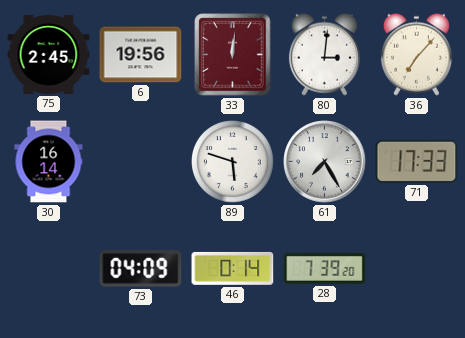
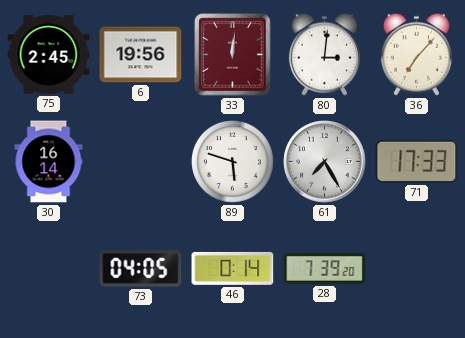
73: 04:09 -> 04:05 (141, 269)
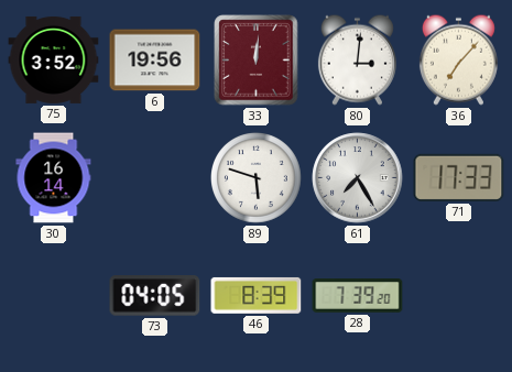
75: 2:45 -> 3:52 (54, 59)
46: 0:14 -> 8:39 (257, 295)
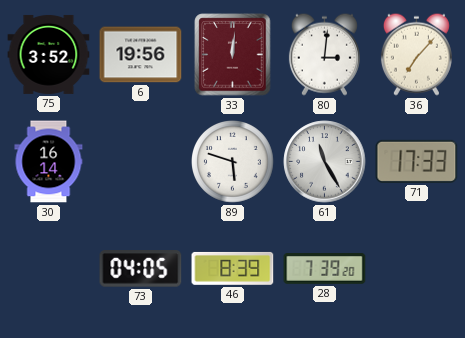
61: 7:25 -> 11:25 (325, 162)
